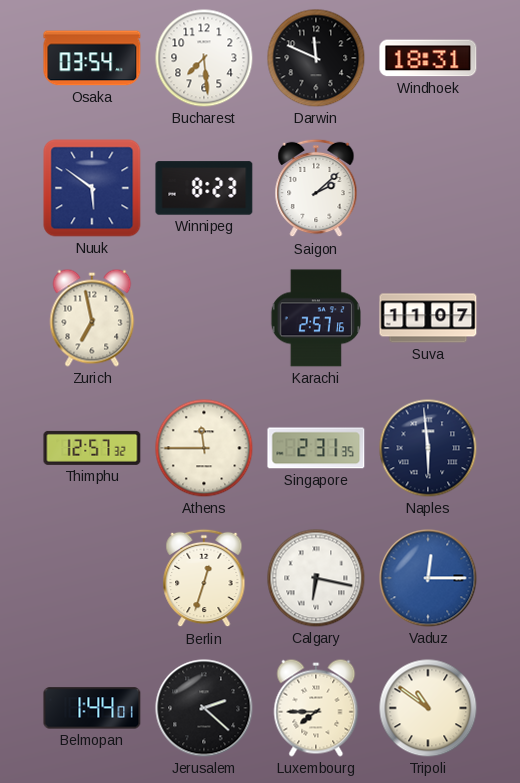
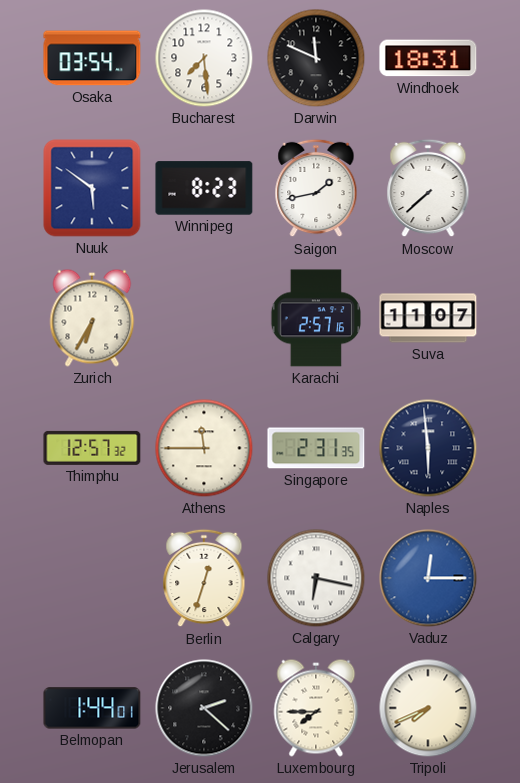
Saigon: 2:08 -> 1:43 (316, 188)
Moscow: none -> 7:38 (428, 188)
Zurich: 6:58 -> 6:35 (92, 318)
Tripoli: 10:51 -> 7:41 (428, 708)
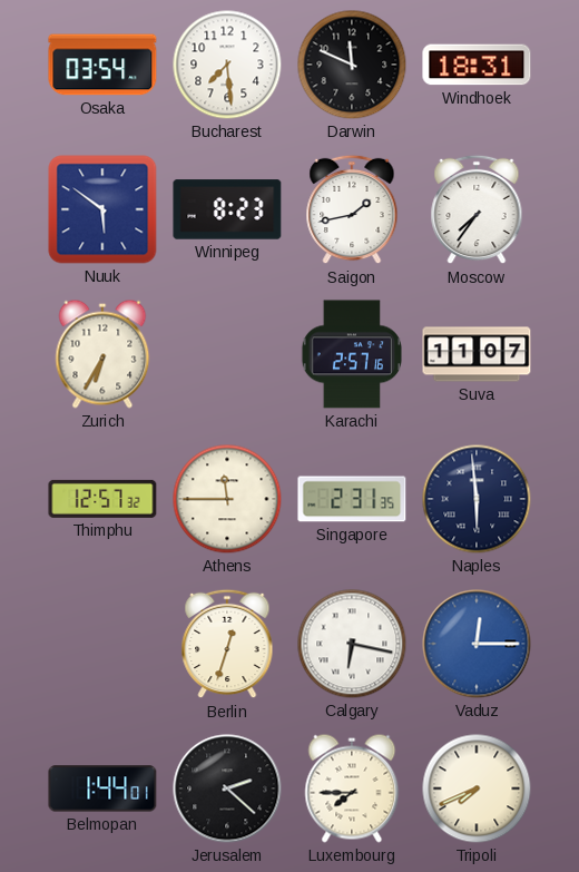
Moscow: 7:38 -> 7:36 (477, 209)
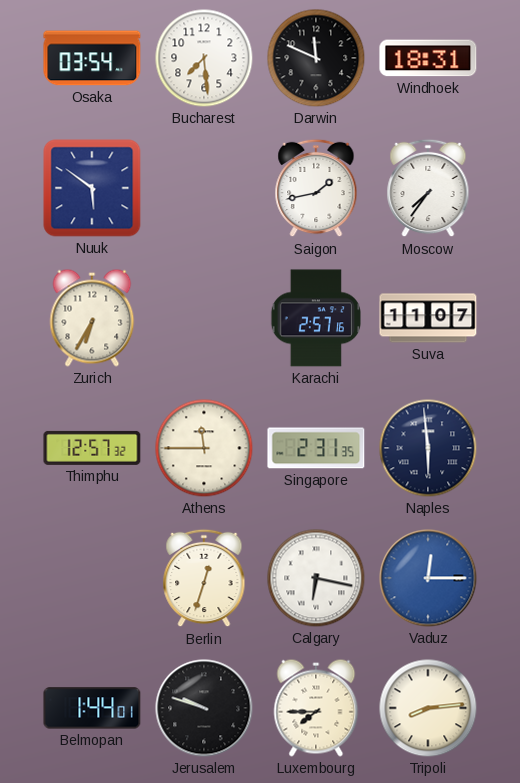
Winnipeg: 8:23 -> none (227, 209)
Jerusalem: 2:22 -> 9:48 (204, 708)
Tripoli: 7:41 -> 8:14 (428, 708)
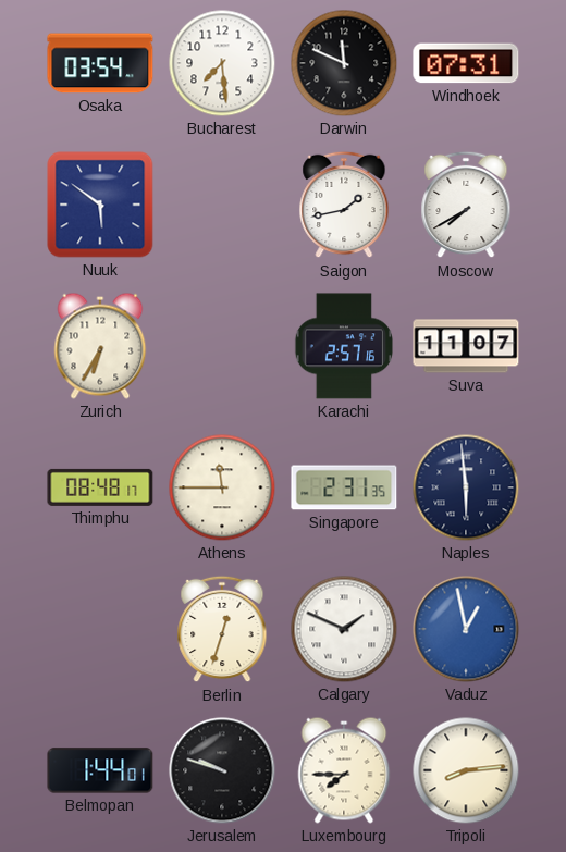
Windhoek: 18:31 -> 07:31 (466, 63)
Moscow: 7:36 -> 7:40 (466, 205)
Thimphu: 12:57 -> 08:48 (100, 487)
Calgary: 6:17 -> 1:49 (344, 629)
Vaduz: 12:15 -> 12:58 (466, 629)
